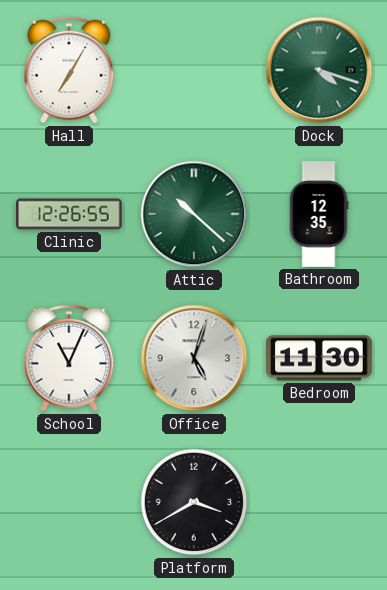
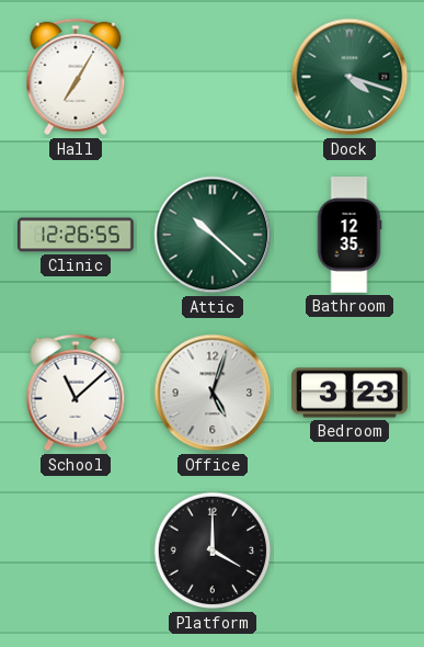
School: 11:04 -> 11:08 (76, 393)
Bedroom: 11:30 -> 3:23 (349, 393)
Platform: 3:40 -> 4:00 (213, 550)
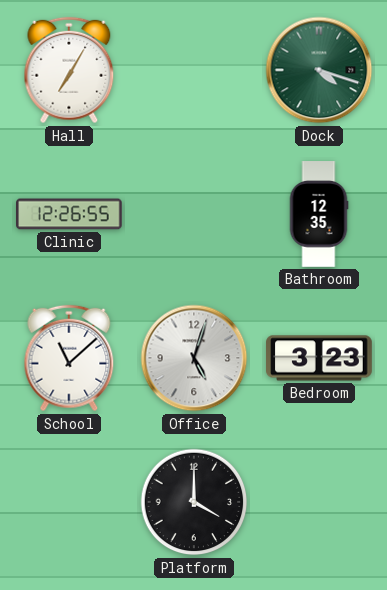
Attic: 10:22 -> none (213, 235)
